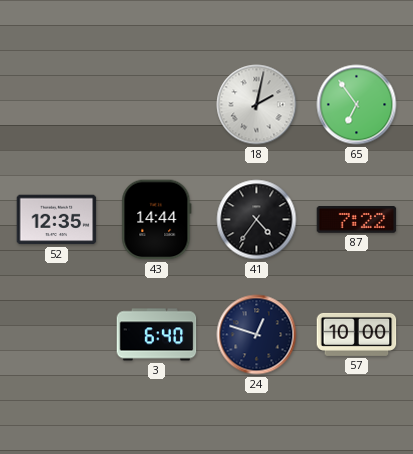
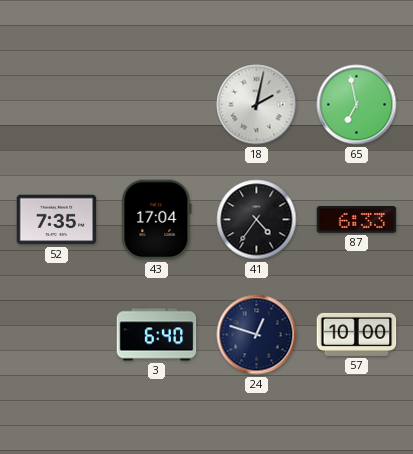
65: 6:54 -> 6:58 (357, 105)
52: 12:35 -> 7:35 (57, 220)
43: 14:44 -> 17:04 (157, 220)
87: 7:22 -> 6:33 (357, 220)
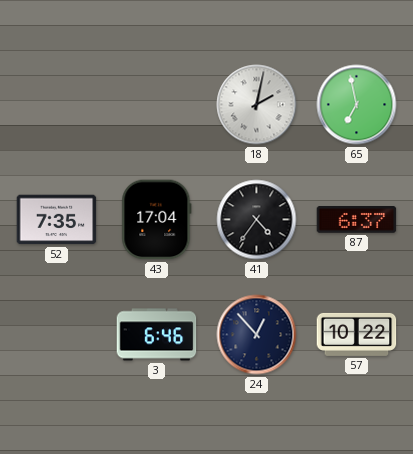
87: 6:33 -> 6:37 (357, 220)
3: 6:40 -> 6:46 (157, 335)
24: 12:48 -> 12:53 (257, 335)
57: 10:00 -> 10:22 (357, 334)
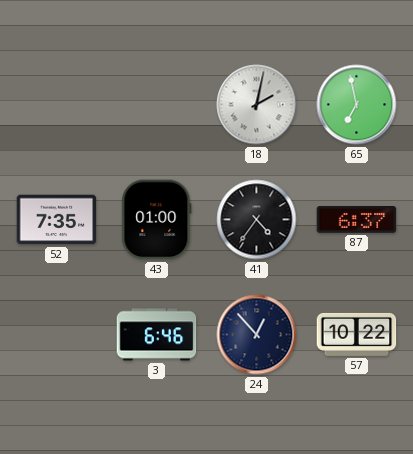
43: 17:04 -> 01:00 (157, 220)
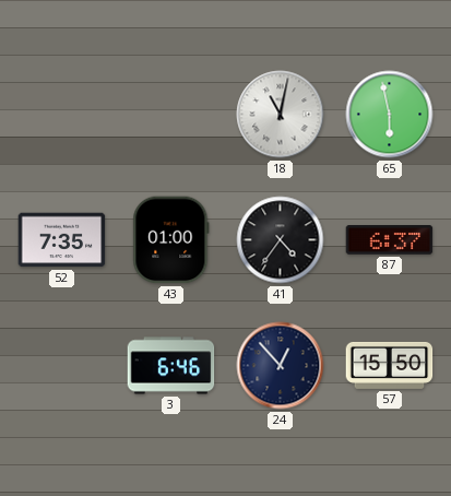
18: 2:02 -> 11:02 (281, 115)
65: 6:58 -> 5:58 (390, 115)
57: 10:22 -> 15:50 (390, 365)
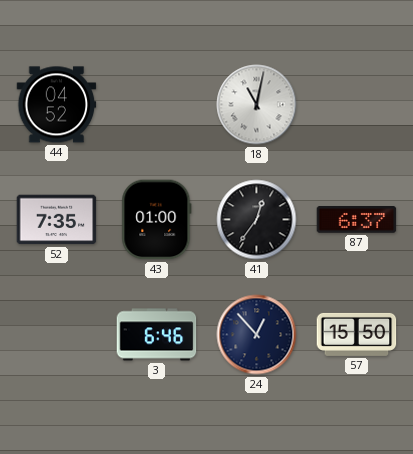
44: none -> 04:52 (57, 105)
65: 5:58 -> none (390, 115)
41: 4:36 -> 12:36 (257, 220)
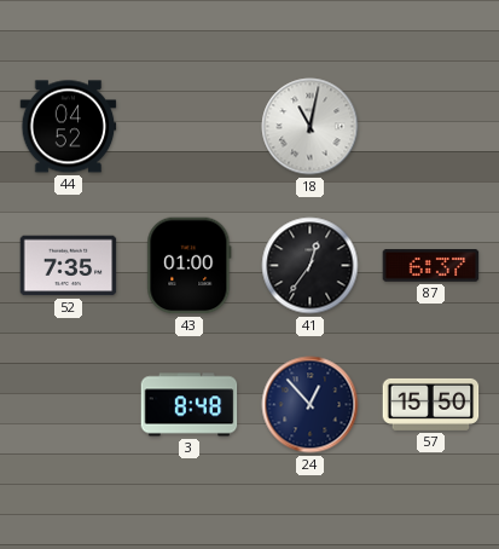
3: 6:46 -> 8:48 (190, 405)
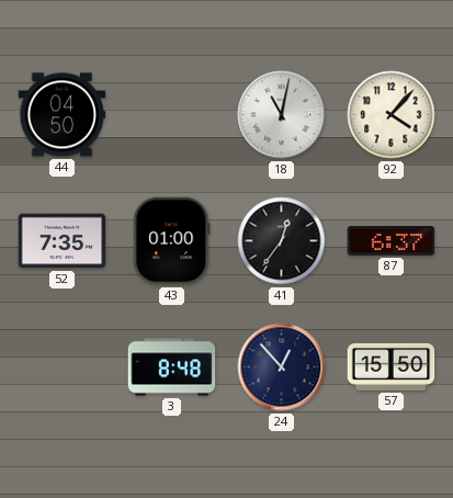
44: 04:52 -> 04:50 (63, 115)
92: none -> 4:07 (392, 115)
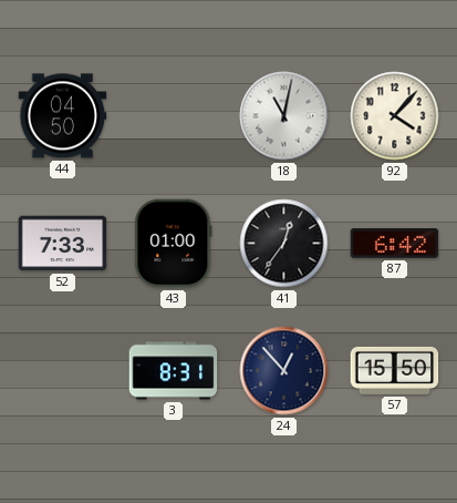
52: 7:35 -> 7:33 (63, 244)
87: 6:37 -> 6:42 (395, 244)
3: 8:48 -> 8:31 (174, 371)
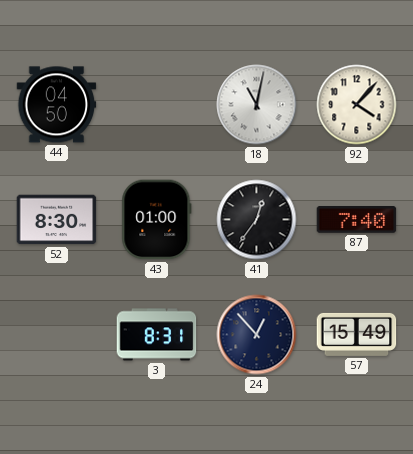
52: 7:33 -> 8:30 (57, 220)
87: 6:42 -> 7:40 (357, 220)
57: 15:50 -> 15:49 (357, 334)
